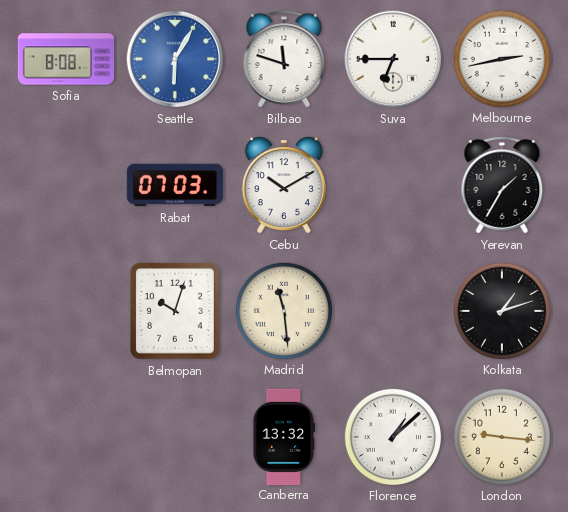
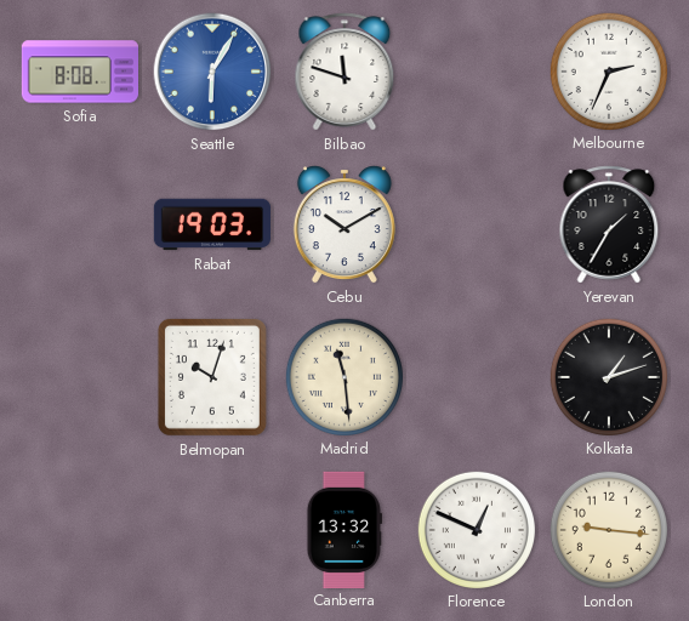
Suva: 6:45 -> none (393, 59)
Melbourne: 2:43 -> 2:34 (608, 70)
Rabat: 07:03 -> 19:03 (211, 224)
Florence: 1:08 -> 12:49 (476, 529)
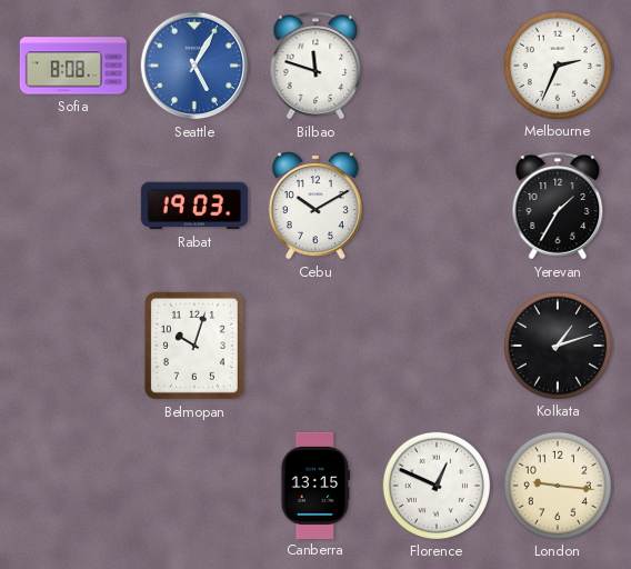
Seattle: 6:05 -> 5:05 (194, 66)
Madrid: 11:29 -> none (343, 376)
Canberra: 13:32 -> 13:15 (314, 485)
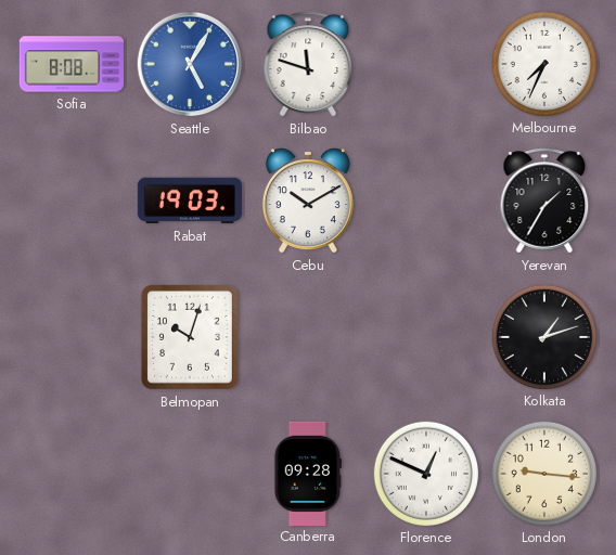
Melbourne: 2:34 -> 7:34 (543, 63)
Canberra: 13:15 -> 09:28 (307, 473)
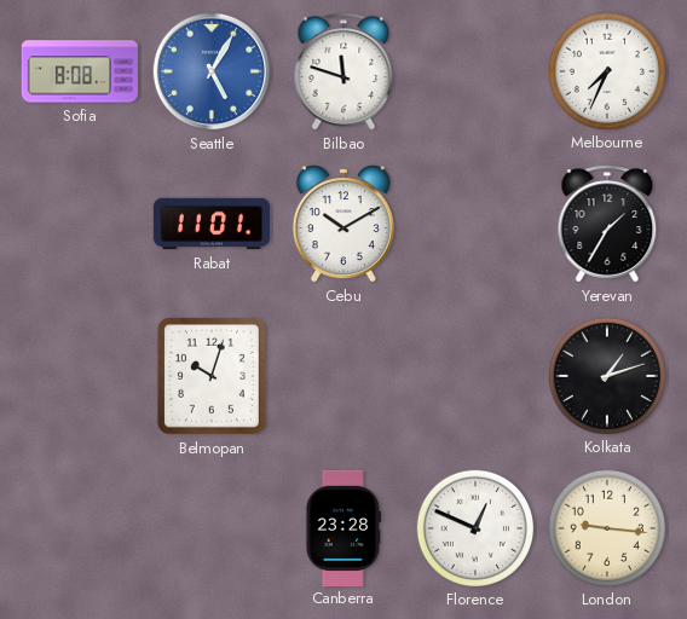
Rabat: 19:03 -> 11:01 (210, 224)
Canberra: 09:28 -> 23:28 (342, 527)
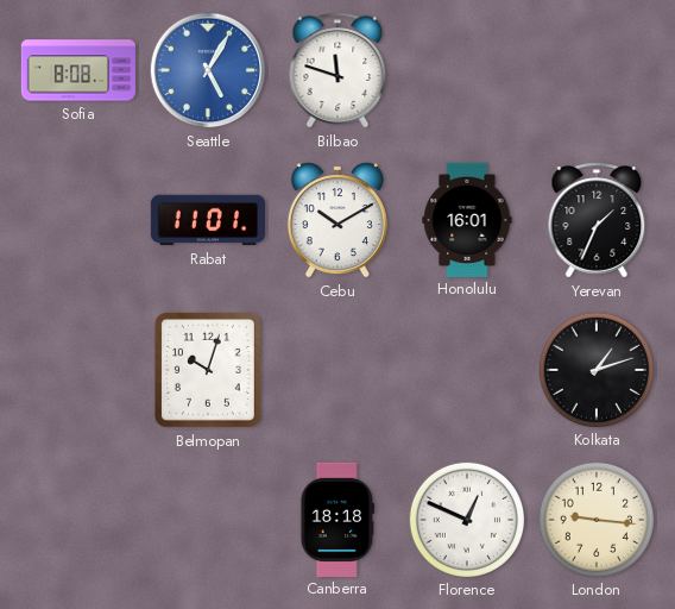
Melbourne: 7:34 -> none (606, 70)
Honolulu: none -> 16:01 (467, 219)
Yerevan: 1:35 -> 1:34 (597, 220)
Canberra: 23:28 -> 18:18 (336, 519)
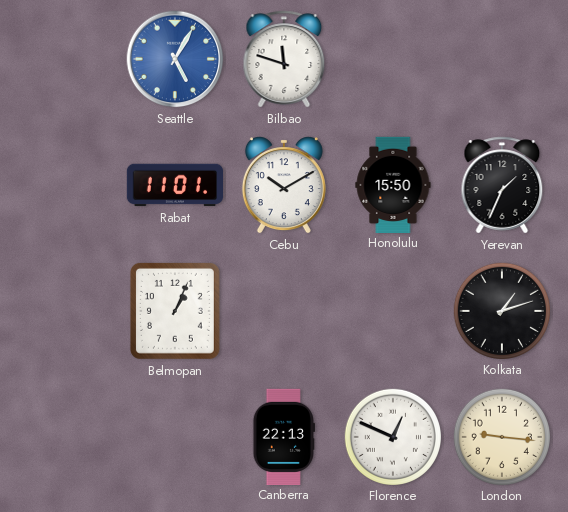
Sofia: 8:08 -> none (77, 70)
Honolulu: 16:01 -> 15:50 (393, 184)
Belmopan: 10:03 -> 1:04 (175, 311)
Canberra: 18:18 -> 22:13 (283, 436)
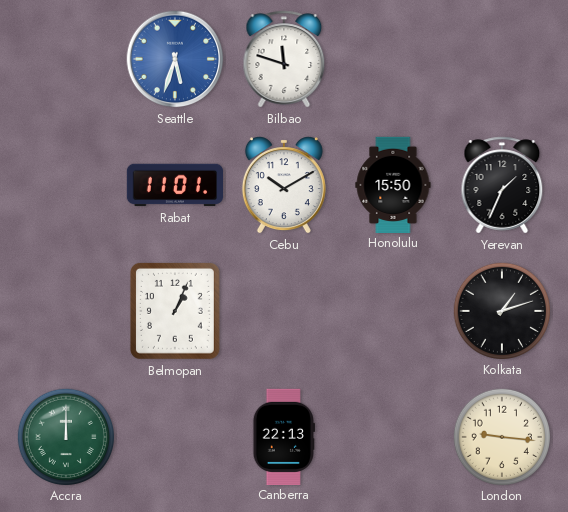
Seattle: 5:05 -> 5:33 (175, 59)
Accra: none -> 12:00 (65, 436)
Florence: 12:49 -> none (392, 436)
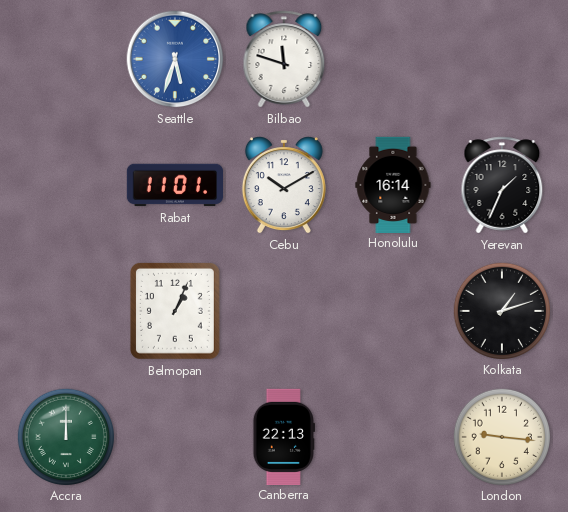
Honolulu: 15:50 -> 16:14 (393, 184)
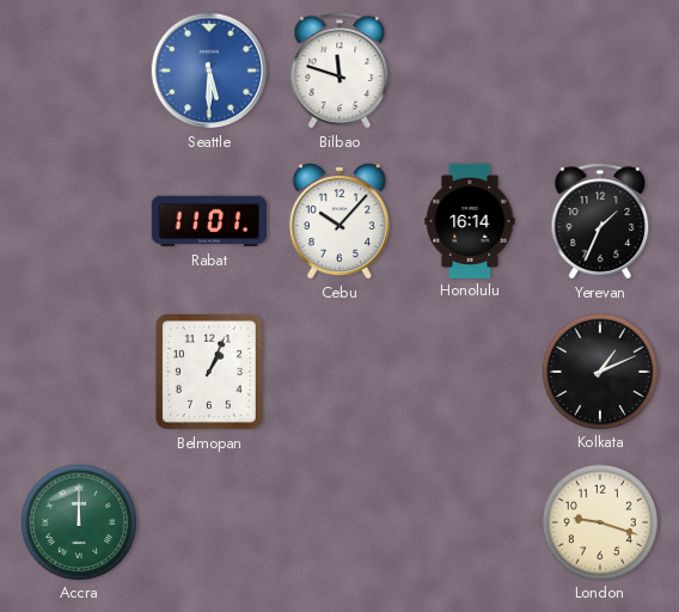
Seattle: 5:33 -> 5:30 (209, 71)
Cebu: 10:10 -> 10:07 (339, 221)
Kolkata: 1:12 -> 1:11 (599, 371)
Canberra: 22:13 -> none (283, 436)
London: 9:16 -> 9:18 (599, 521)
